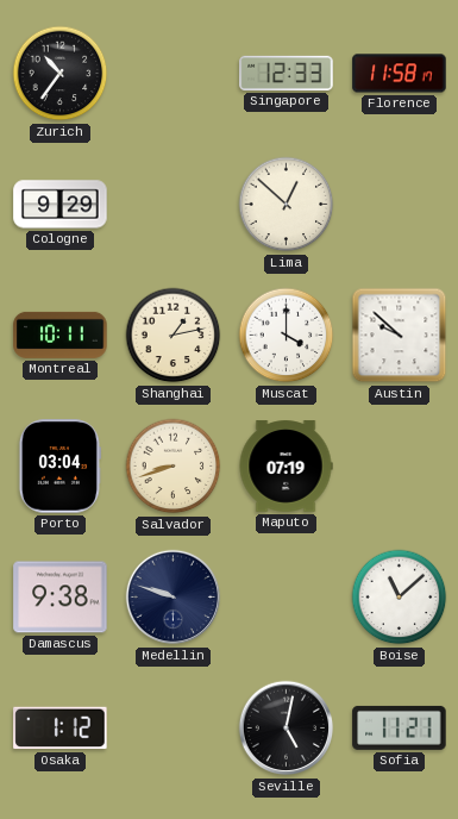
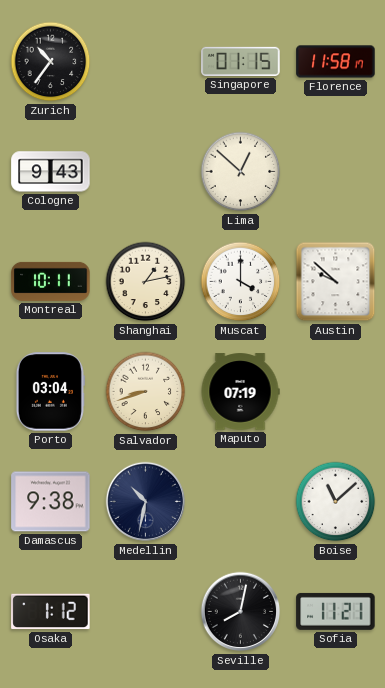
Singapore: 12:33 -> 01:15 (241, 61)
Cologne: 9:29 -> 9:43 (51, 172)
Medellin: 9:48 -> 10:32 (146, 502)
Seville: 5:02 -> 8:02 (241, 612)
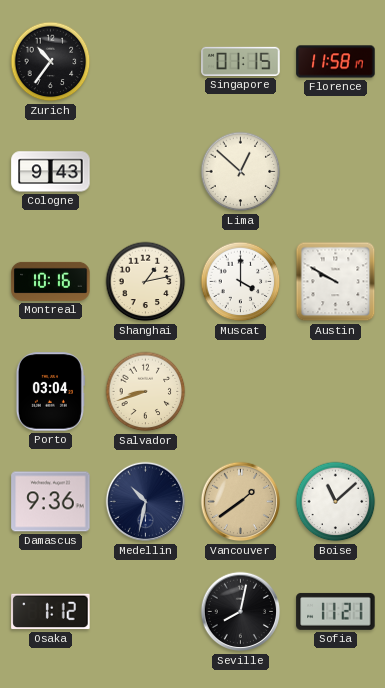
Montreal: 10:11 -> 10:16 (51, 281)
Austin: 9:52 -> 9:50 (336, 282)
Maputo: 07:19 -> none (240, 392)
Damascus: 9:38 -> 9:36 (51, 502)
Vancouver: none -> 1:39 (241, 502)
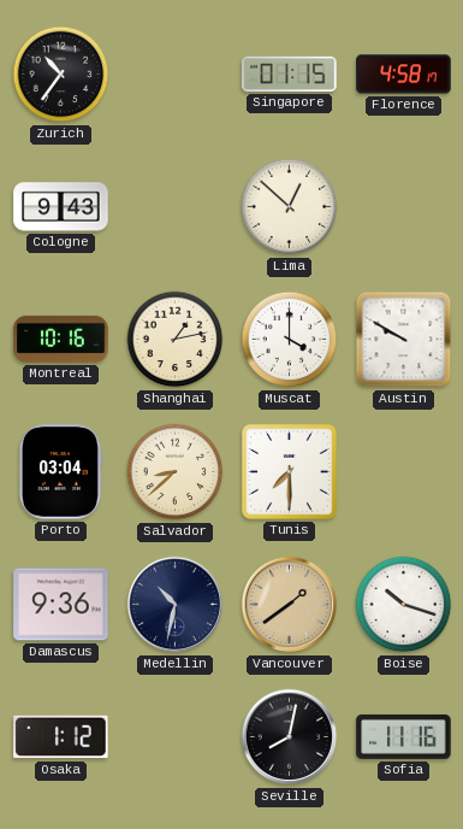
Florence: 11:58 -> 4:58 (404, 75)
Salvador: 8:42 -> 8:38 (176, 472)
Tunis: none -> 7:30 (290, 472)
Boise: 11:08 -> 10:18 (404, 605)
Sofia: 11:21 -> 11:16 (404, 736)
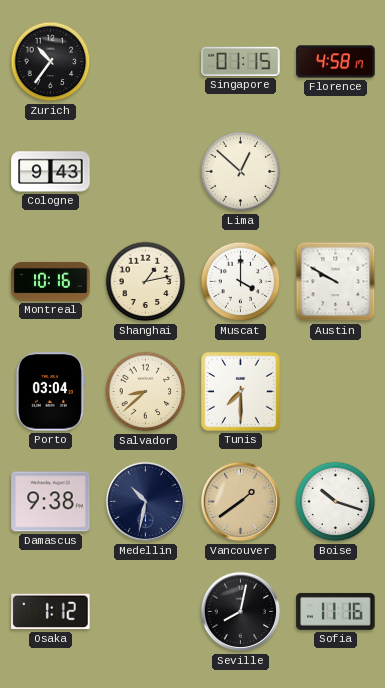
Damascus: 9:36 -> 9:38 (51, 502)
